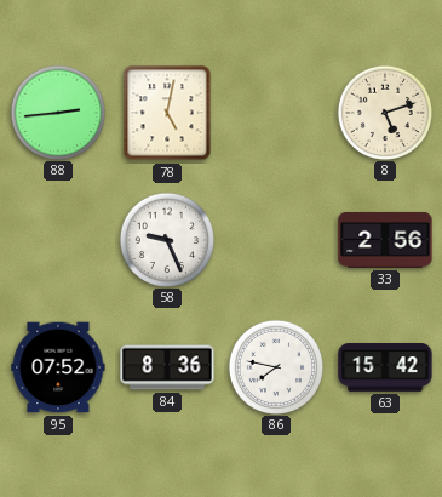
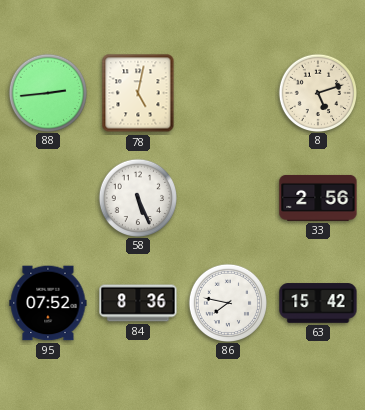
58: 9:26 -> 5:26 (137, 197)
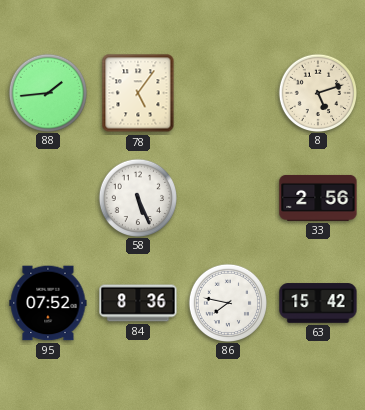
88: 2:44 -> 1:44 (47, 92)
78: 5:02 -> 5:06 (138, 93)
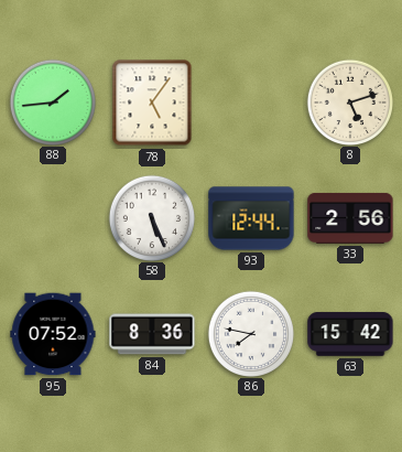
93: none -> 12:44 (251, 218)
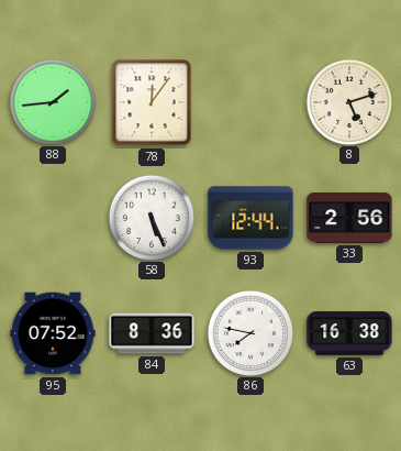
78: 5:06 -> 12:06 (152, 102)
63: 15:42 -> 16:38 (349, 333)
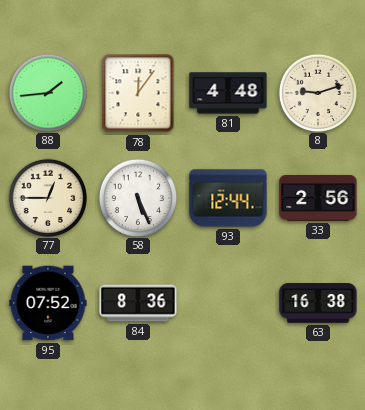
81: none -> 4:48 (228, 93)
8: 5:12 -> 9:12 (317, 92)
77: none -> 12:45 (47, 197)
86: 7:47 -> none (249, 332)
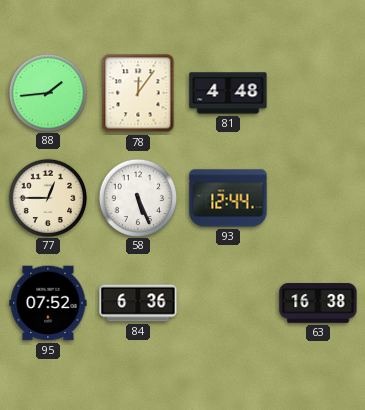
8: 9:12 -> none (317, 92)
33: 2:56 -> none (318, 198)
84: 8:36 -> 6:36 (138, 303)
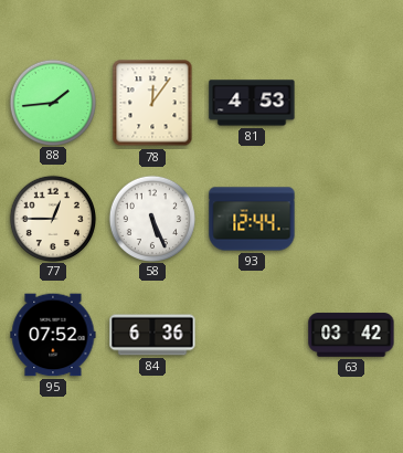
81: 4:48 -> 4:53 (252, 103)
63: 16:38 -> 03:42 (351, 335)
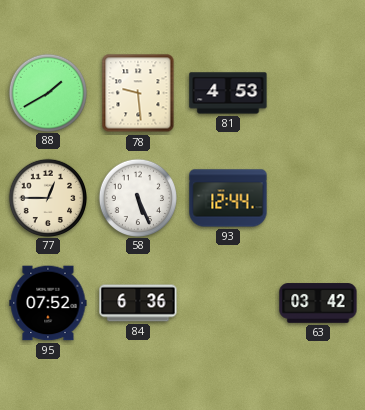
88: 1:44 -> 1:40 (47, 92)
78: 12:06 -> 9:29 (138, 93)
